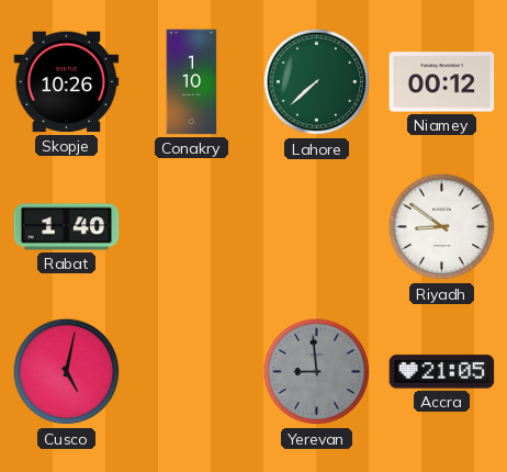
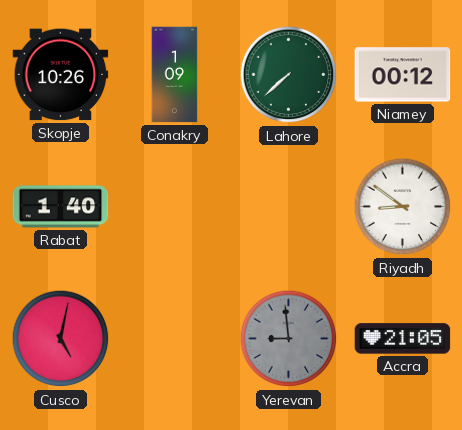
Conakry: 1:10 -> 1:09 (175, 75)
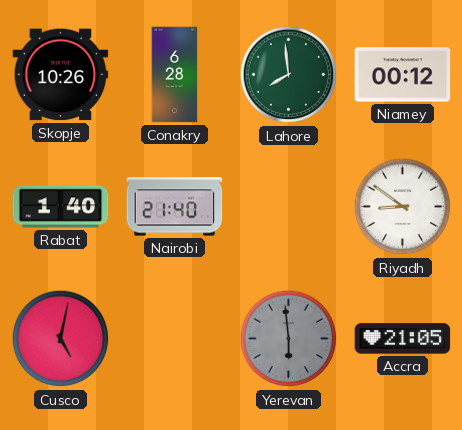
Conakry: 1:09 -> 6:28 (175, 75)
Lahore: 7:38 -> 7:59 (289, 75)
Nairobi: none -> 21:40 (175, 207)
Yerevan: 8:59 -> 5:59 (289, 339)
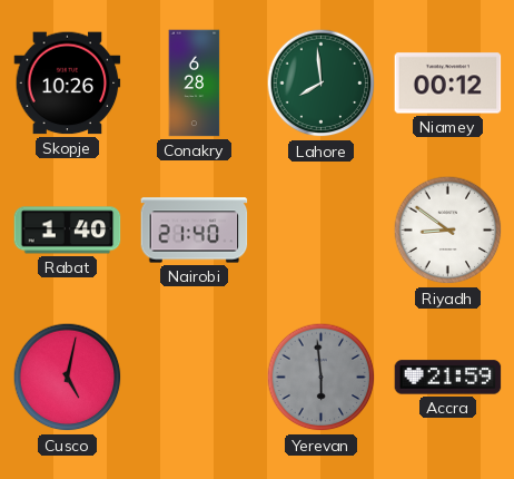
Accra: 21:05 -> 21:59 (448, 378)
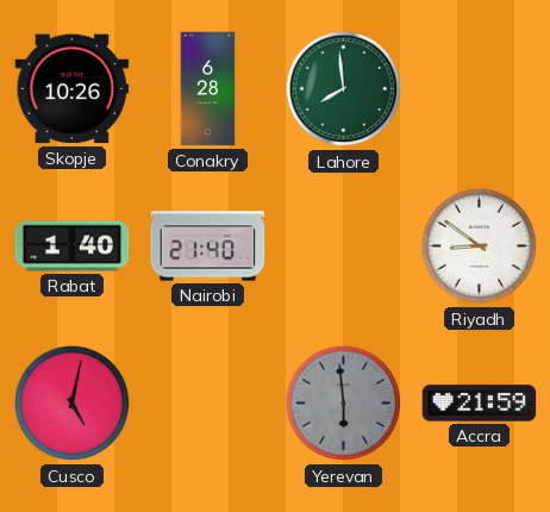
Niamey: 00:12 -> none (448, 84)
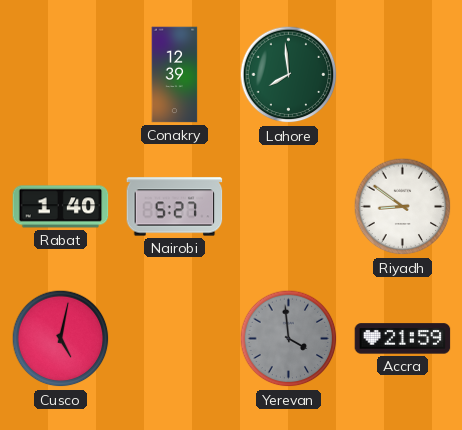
Skopje: 10:26 -> none (73, 89)
Conakry: 6:28 -> 12:39 (175, 75)
Nairobi: 21:40 -> 5:27 (175, 207)
Yerevan: 5:59 -> 3:59 (289, 339)
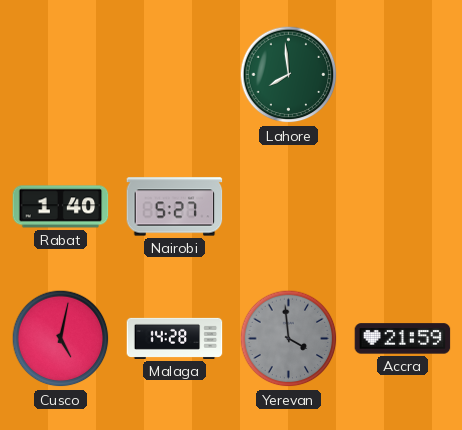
Conakry: 12:39 -> none (175, 75)
Riyadh: 8:51 -> none (403, 207)
Malaga: none -> 14:28 (175, 338)
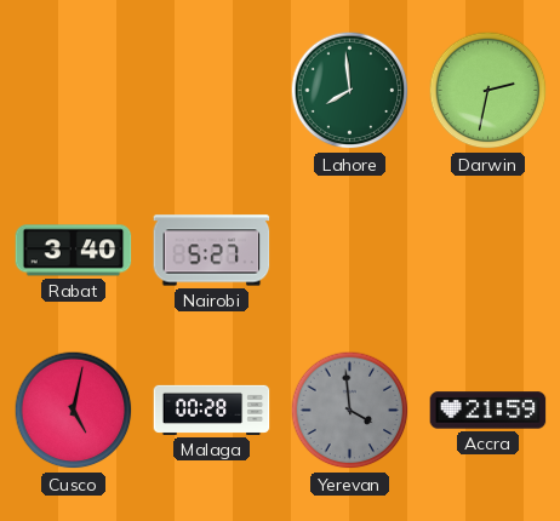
Darwin: none -> 2:32 (488, 91)
Rabat: 1:40 -> 3:40 (74, 251)
Malaga: 14:28 -> 00:28 (212, 410)
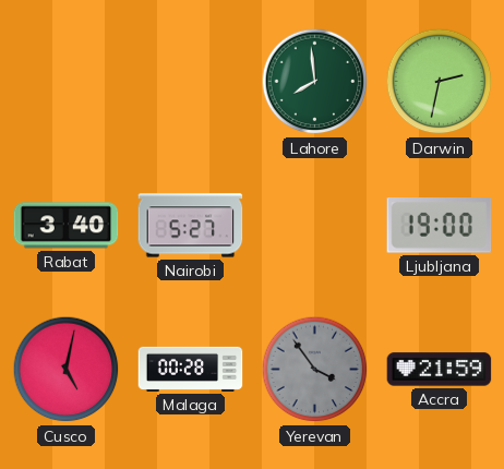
Ljubljana: none -> 19:00 (440, 226)
Yerevan: 3:59 -> 3:54 (315, 370)
